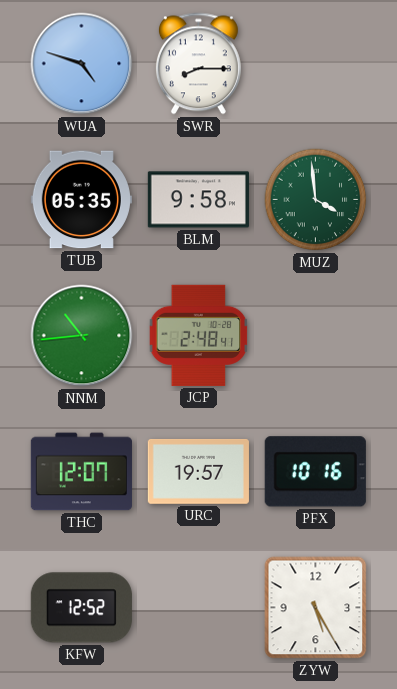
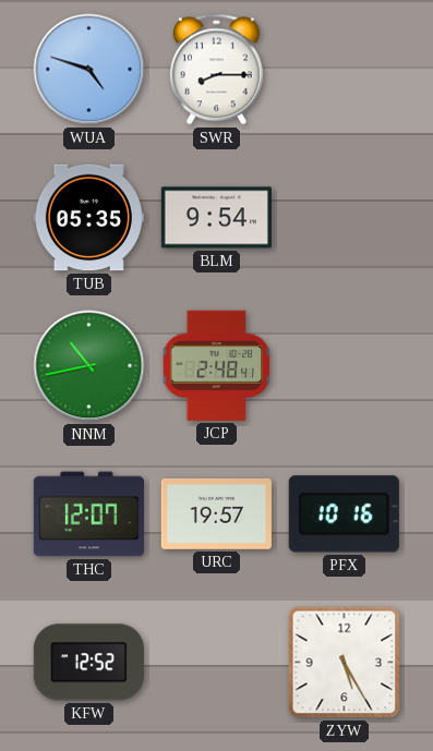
BLM: 9:58 -> 9:54 (216, 218)
MUZ: 3:59 -> none (316, 200)
NNM: 10:44 -> 10:43 (89, 366)
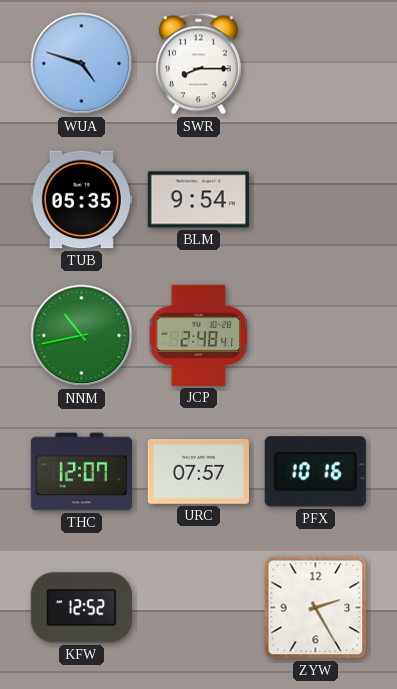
URC: 19:57 -> 07:57 (198, 471)
ZYW: 5:25 -> 2:25 (316, 608)
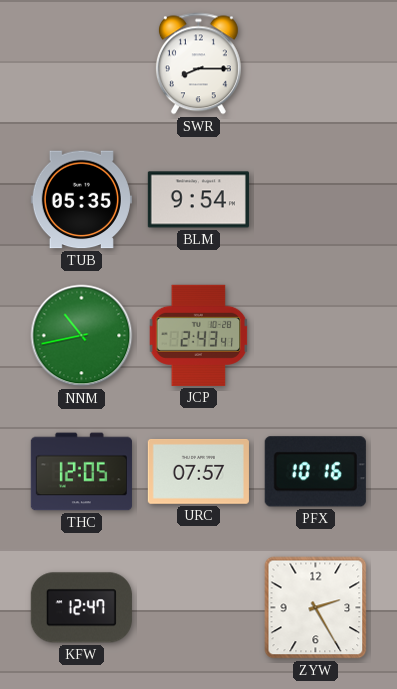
WUA: 4:48 -> none (82, 64)
JCP: 2:48 -> 2:43 (199, 335)
THC: 12:07 -> 12:05 (81, 472)
KFW: 12:52 -> 12:47 (81, 608)
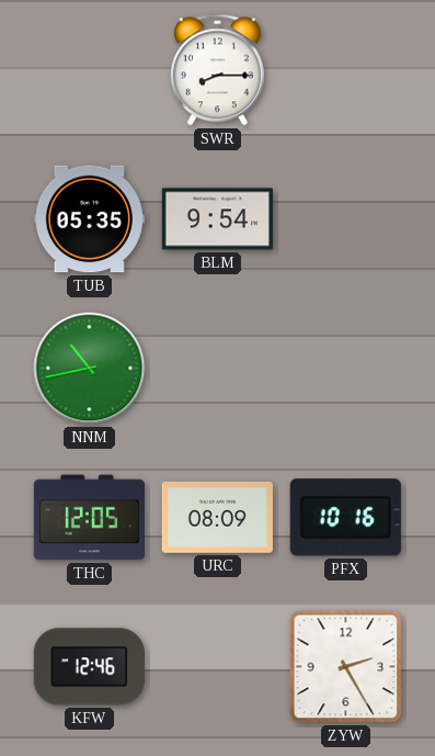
JCP: 2:43 -> none (199, 335)
URC: 07:57 -> 08:09 (217, 517)
KFW: 12:47 -> 12:46 (89, 667)
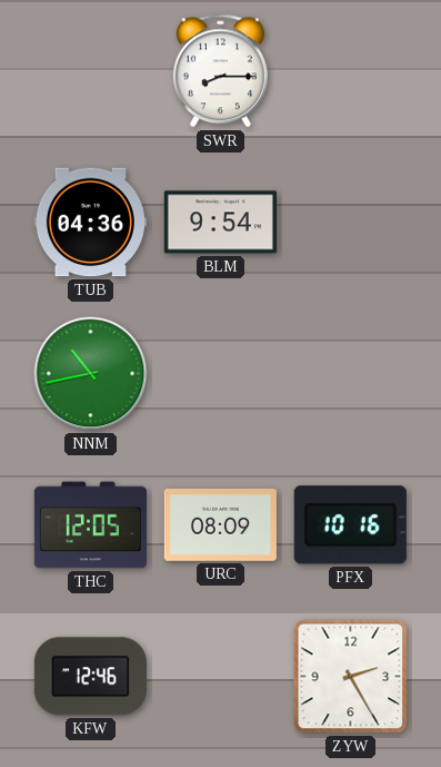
TUB: 05:35 -> 04:36 (90, 223)
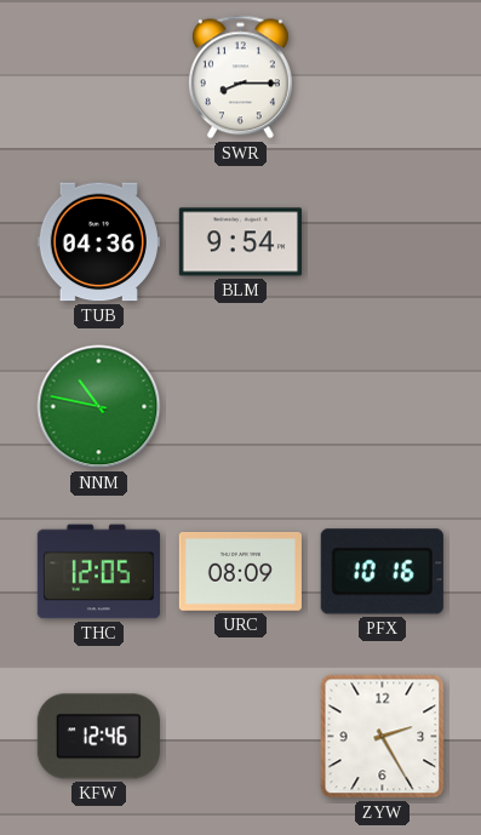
NNM: 10:43 -> 10:47 (99, 407)
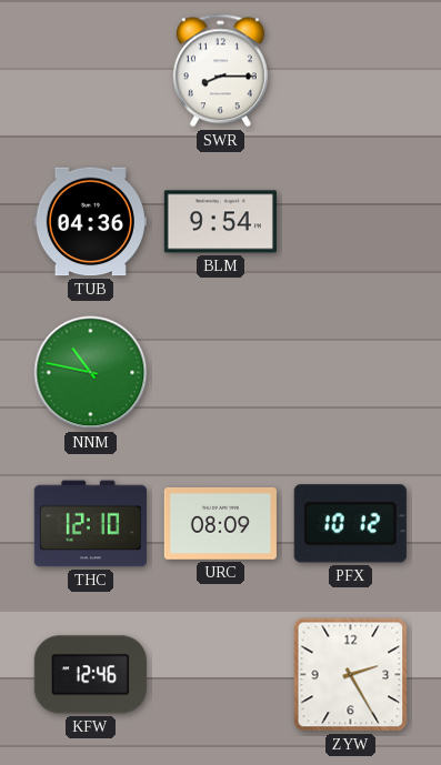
THC: 12:05 -> 12:10 (90, 524)
PFX: 10:16 -> 10:12 (350, 524)
